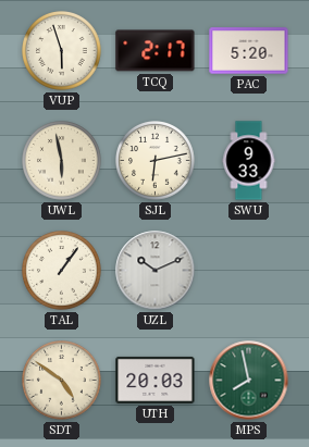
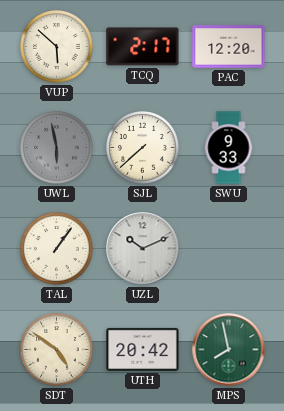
VUP: 5:57 -> 5:52 (57, 47)
PAC: 5:20 -> 12:20 (229, 47)
UWL dial: cream -> grey (57, 148)
SJL: 6:13 -> 7:38 (143, 148)
UTH: 20:03 -> 20:42 (143, 349)
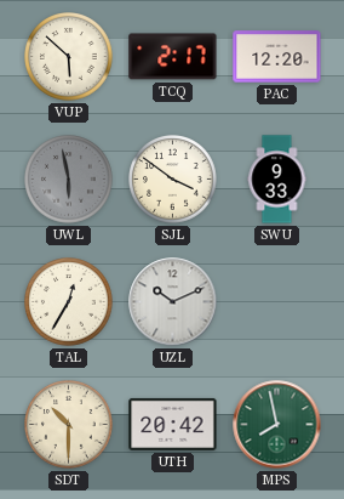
SJL: 7:38 -> 3:51 (173, 180)
TAL: 1:06 -> 12:35 (69, 302)
SDT: 4:51 -> 10:30 (69, 425)
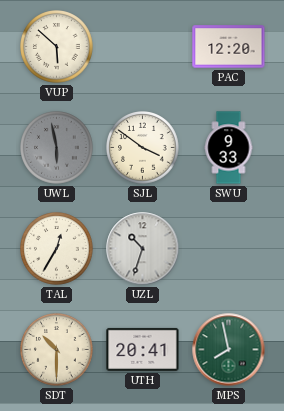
TCQ: 2:17 -> none (173, 57)
UZL: 10:11 -> 10:33 (143, 249)
UTH: 20:42 -> 20:41 (143, 349)
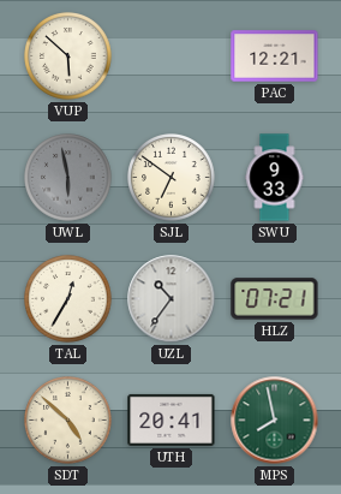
PAC: 12:20 -> 12:21 (275, 56)
SJL: 3:51 -> 6:51 (172, 178)
UZL: 10:33 -> 10:36 (172, 299)
HLZ: none -> 07:21 (275, 299)
SDT: 10:30 -> 4:52 (68, 421)
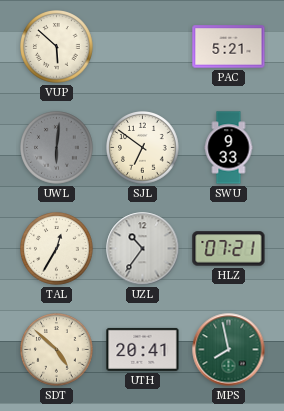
PAC: 12:21 -> 5:21 (229, 47)
UWL: 5:58 -> 6:01 (57, 148)
